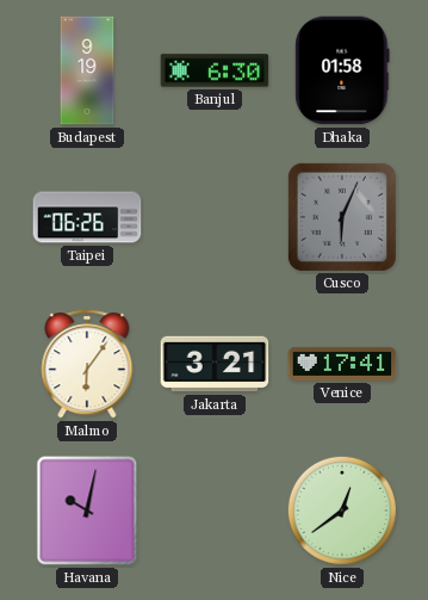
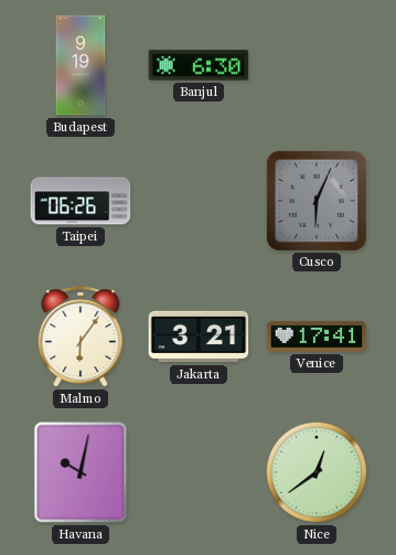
Dhaka: 01:58 -> none (342, 70)
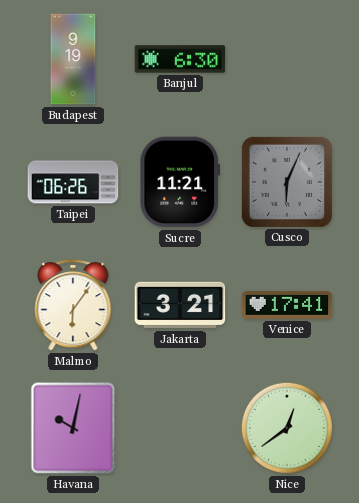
Sucre: none -> 11:21 (179, 182)
